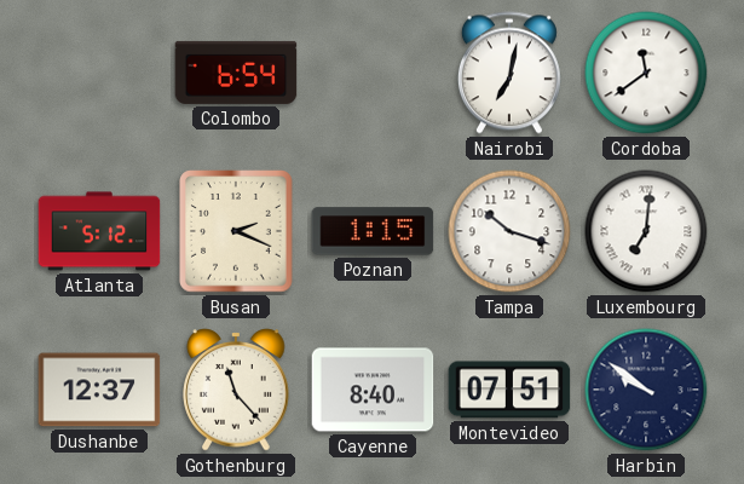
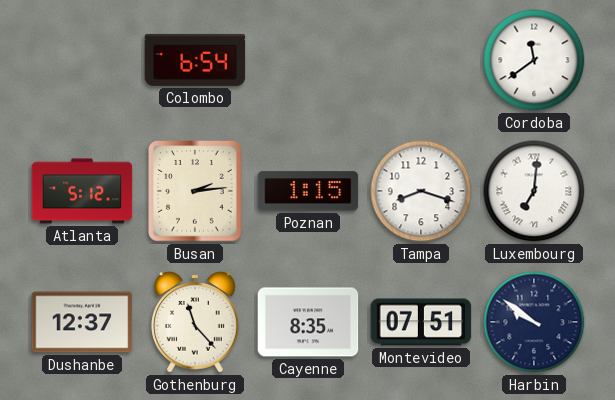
Nairobi: 7:02 -> none (509, 73)
Busan: 2:19 -> 2:14 (195, 191)
Tampa: 10:18 -> 8:18 (421, 191)
Cayenne: 8:40 -> 8:35 (308, 322)
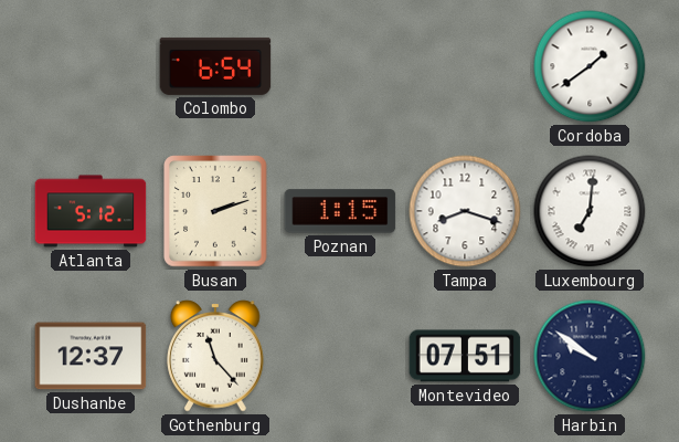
Cordoba: 11:39 -> 1:39 (590, 66)
Busan: 2:14 -> 2:12 (215, 211)
Cayenne: 8:35 -> none (308, 322)
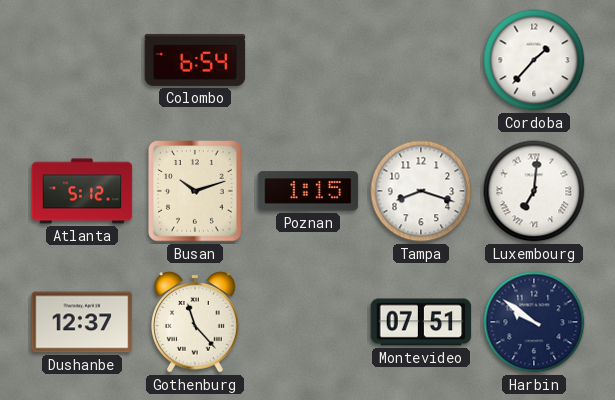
Cordoba: 1:39 -> 1:37 (534, 60)
Busan: 2:12 -> 10:12 (195, 191)
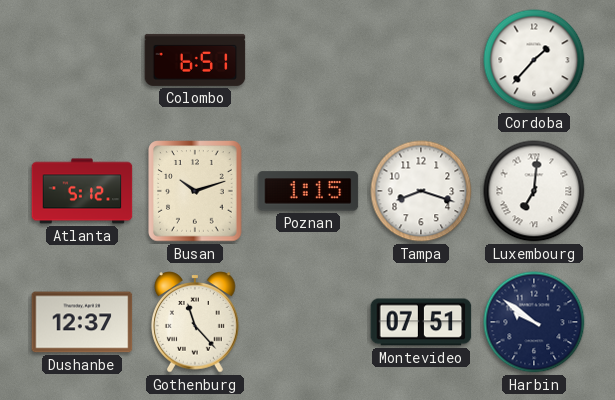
Colombo: 6:54 -> 6:51 (195, 60)
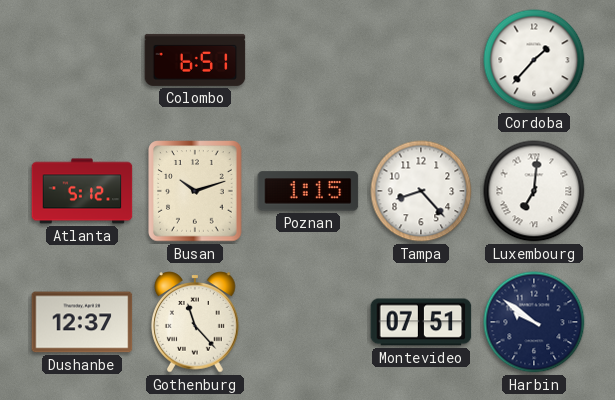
Tampa: 8:18 -> 8:23 (421, 191)
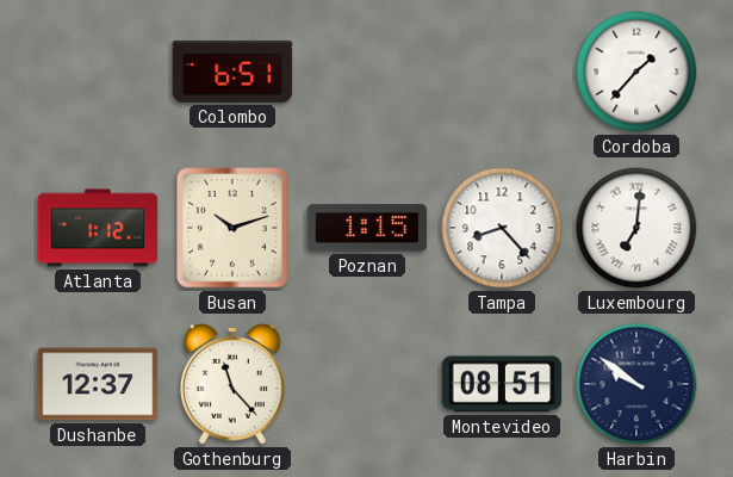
Atlanta: 5:12 -> 1:12 (98, 228)
Montevideo: 07:51 -> 08:51 (502, 384)
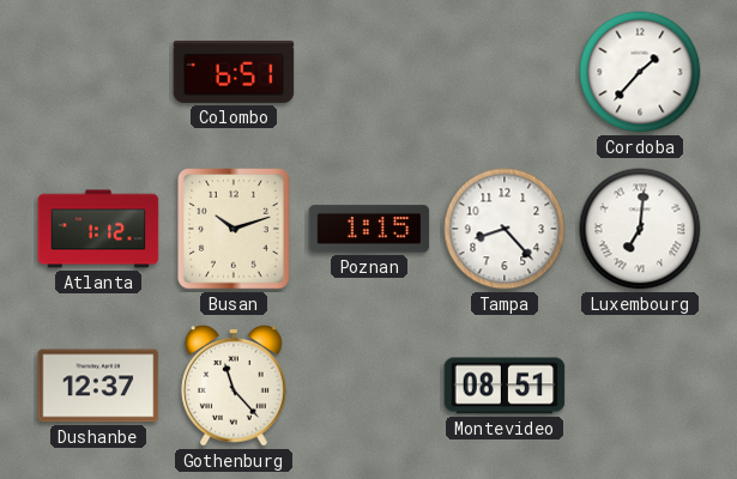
Harbin: 9:51 -> none (636, 384)
